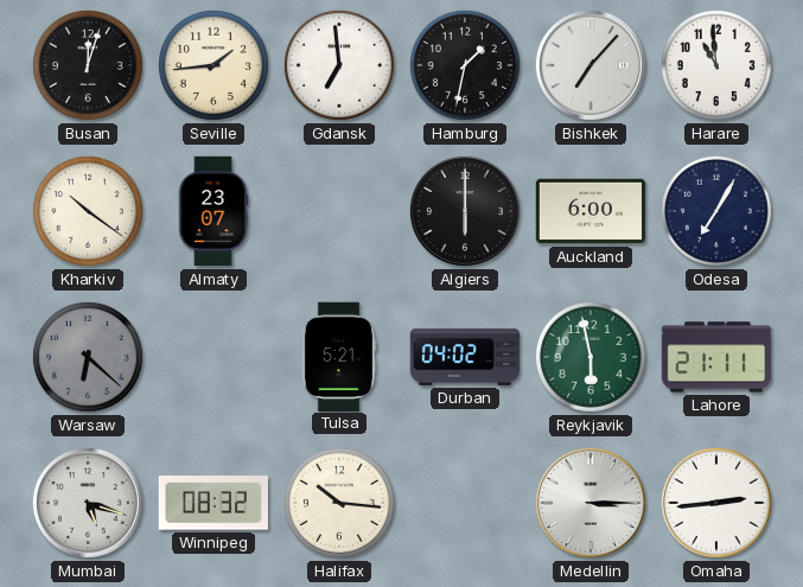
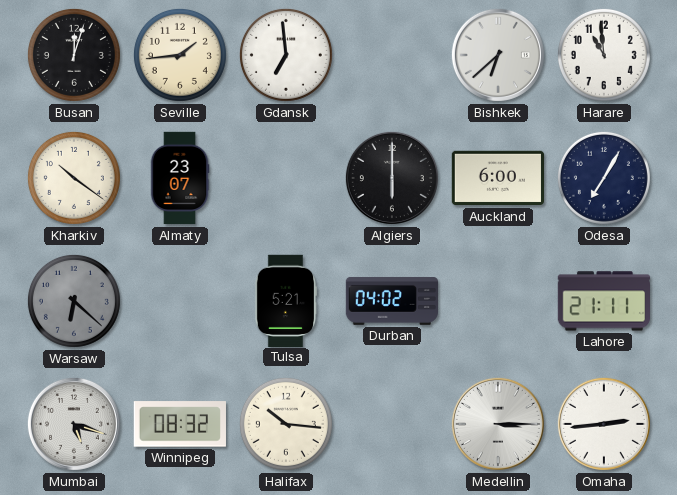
Hamburg: 1:32 -> none (465, 65)
Bishkek: 7:07 -> 6:38 (498, 55)
Reykjavik: 5:58 -> none (591, 357)
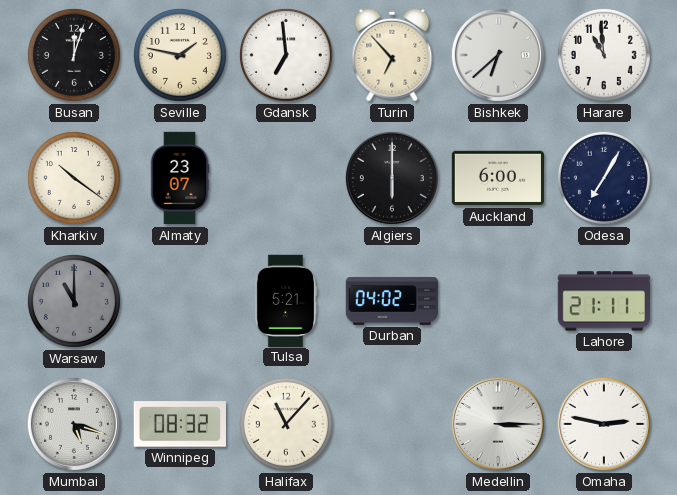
Seville: 1:44 -> 1:47 (180, 55)
Turin: none -> 6:53 (392, 55)
Warsaw: 6:22 -> 11:00 (74, 301)
Halifax: 10:16 -> 11:07 (286, 424)
Omaha: 2:44 -> 2:47 (604, 424)
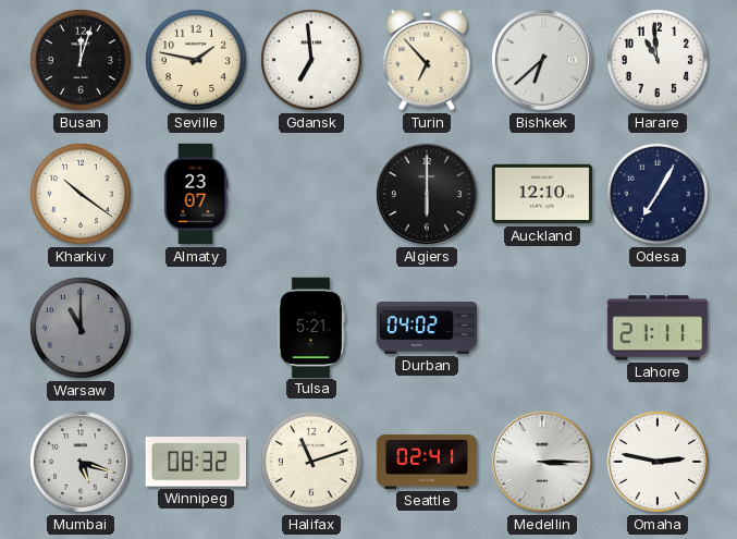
Auckland: 6:00 -> 12:10 (541, 194)
Halifax: 11:07 -> 11:12 (311, 462)
Seattle: none -> 02:41 (427, 462)
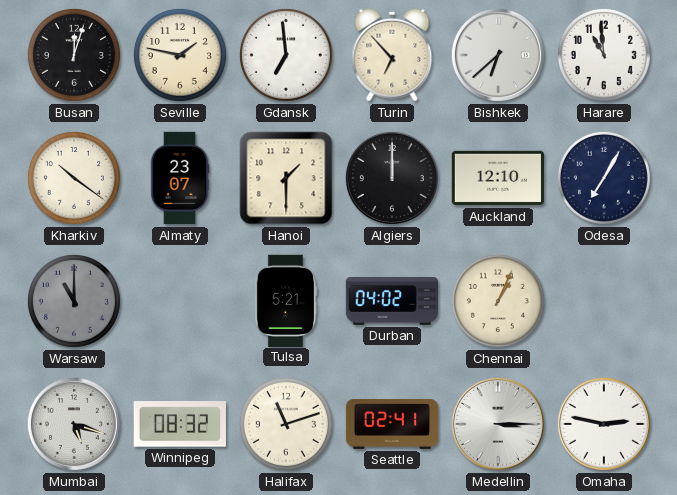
Hanoi: none -> 1:30 (286, 178)
Algiers: 6:00 -> 12:00 (392, 178)
Chennai: none -> 1:04 (498, 301)
Lahore: 21:11 -> none (656, 328)
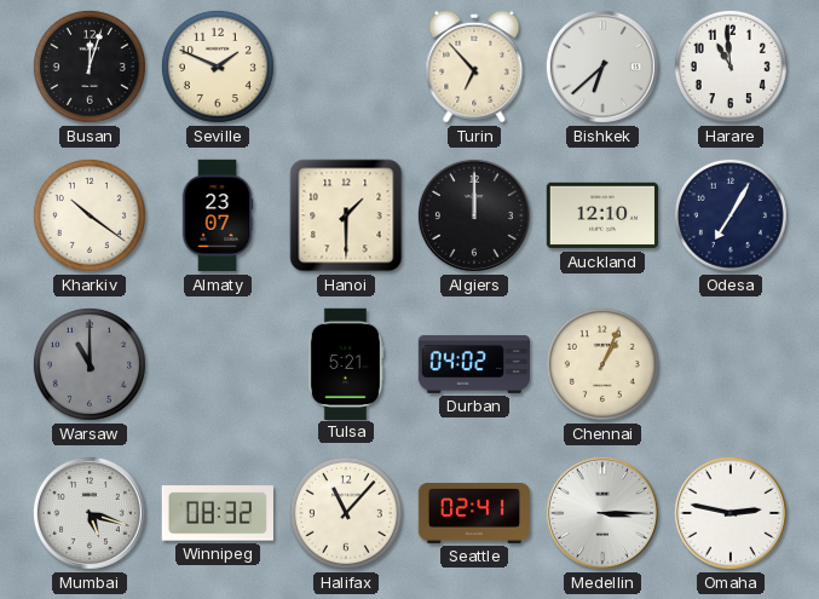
Seville: 1:47 -> 1:49 (218, 67)
Gdansk: 6:59 -> none (286, 55)
Halifax: 11:12 -> 11:07 (346, 513)
